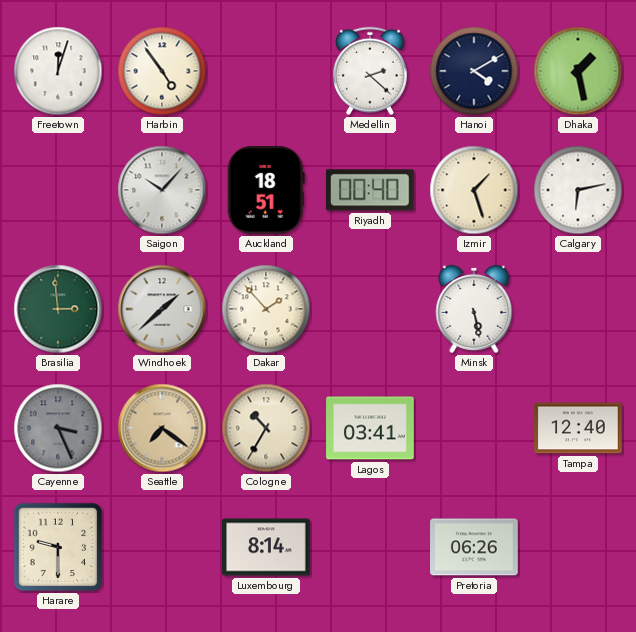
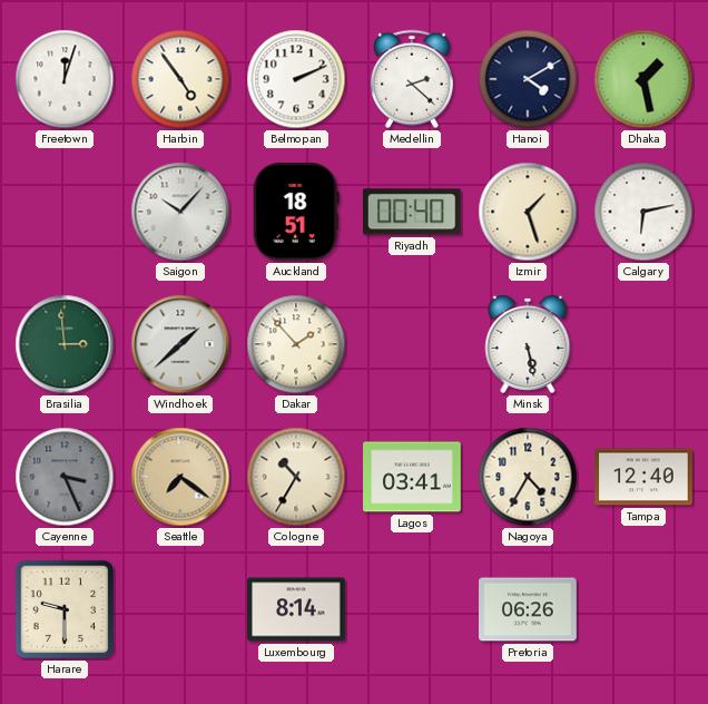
Belmopan: none -> 2:11 (296, 79)
Nagoya: none -> 4:35 (528, 477)
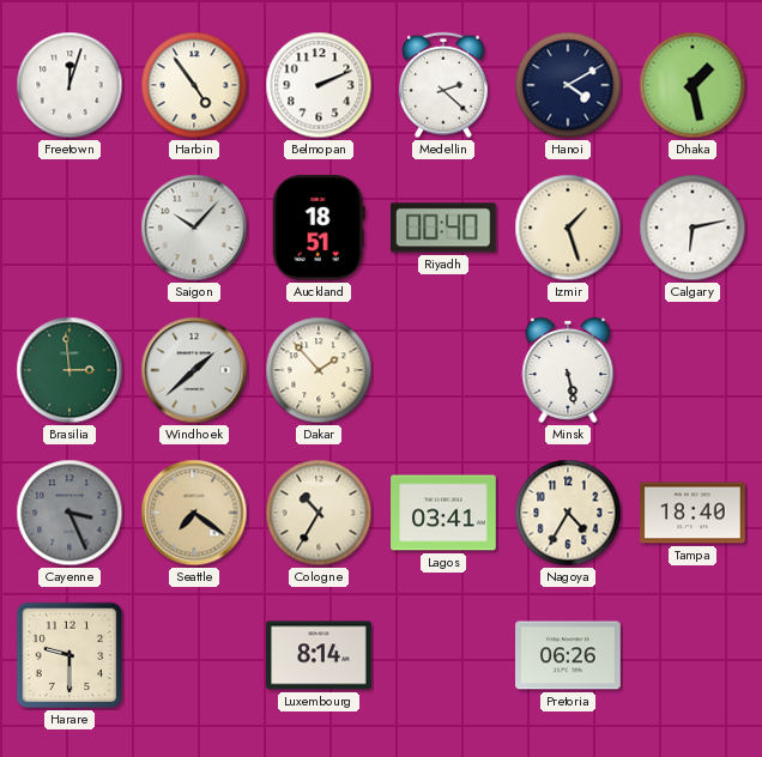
Tampa: 12:40 -> 18:40 (693, 513)
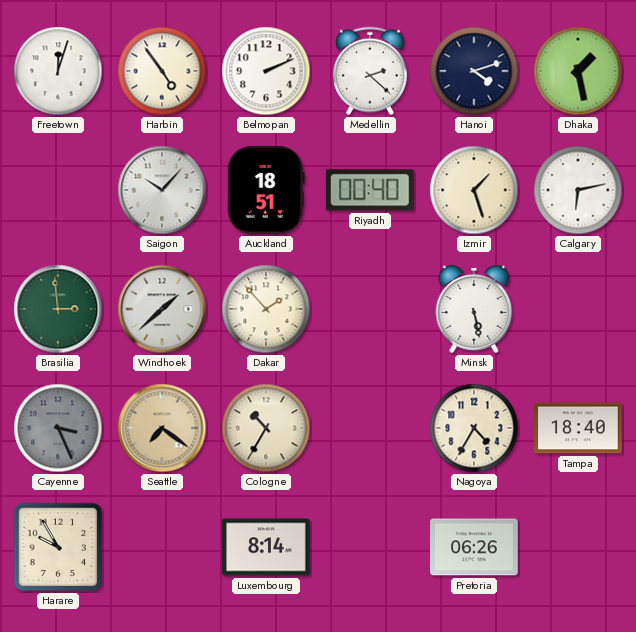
Hanoi: 4:10 -> 4:12 (474, 71)
Lagos: 03:41 -> none (443, 513)
Harare: 9:30 -> 9:55 (58, 547)
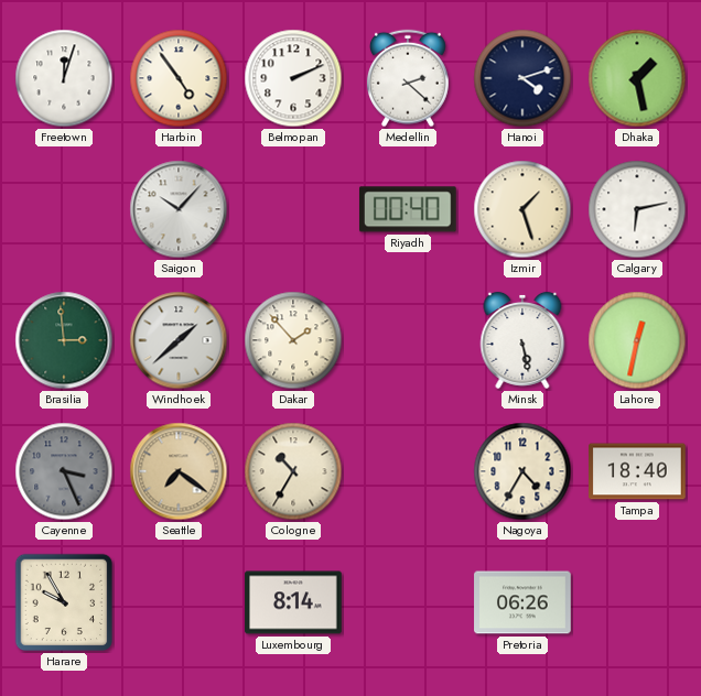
Auckland: 18:51 -> none (266, 191)
Lahore: none -> 12:32 (637, 340)
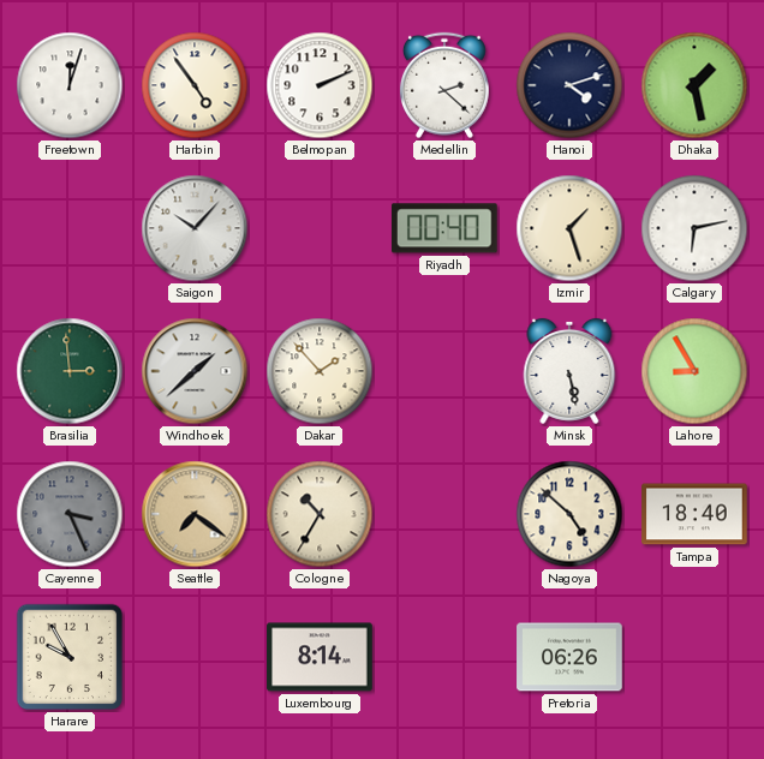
Lahore: 12:32 -> 8:55 (694, 371)
Nagoya: 4:35 -> 4:52 (569, 514)
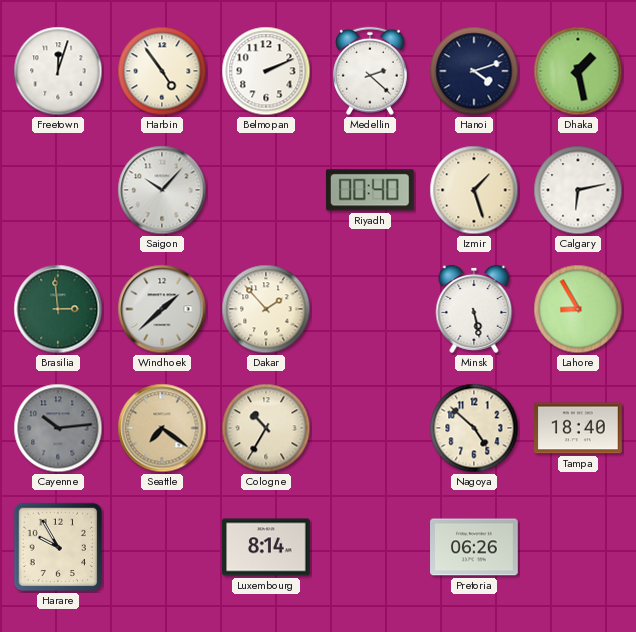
Cayenne: 3:26 -> 10:14 (58, 428)
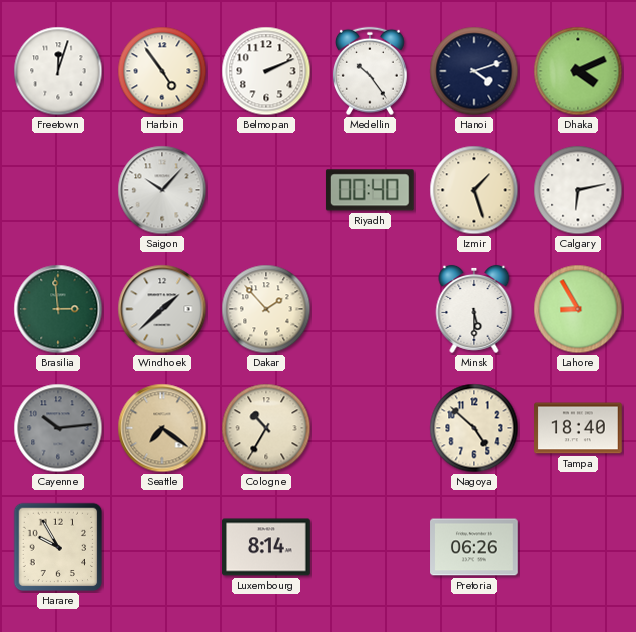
Medellin: 2:22 -> 10:24 (370, 71)
Dhaka: 1:28 -> 4:11 (578, 71)
Minsk: 5:28 -> 5:30 (474, 309)
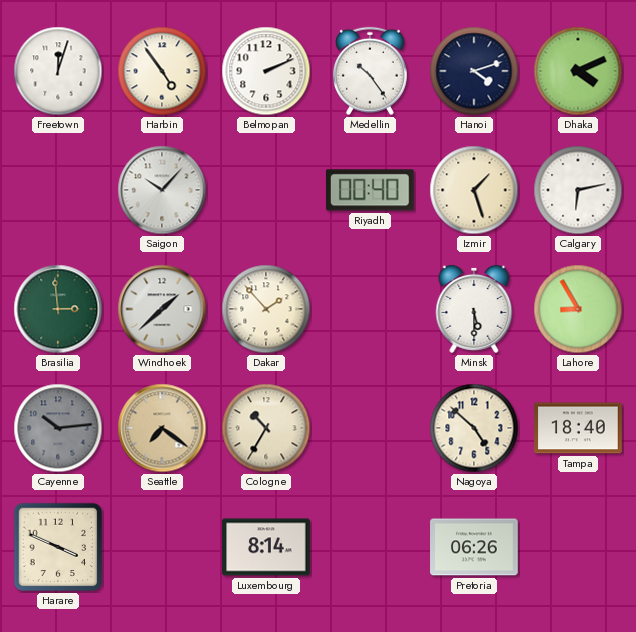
Harare: 9:55 -> 3:49 (58, 547)
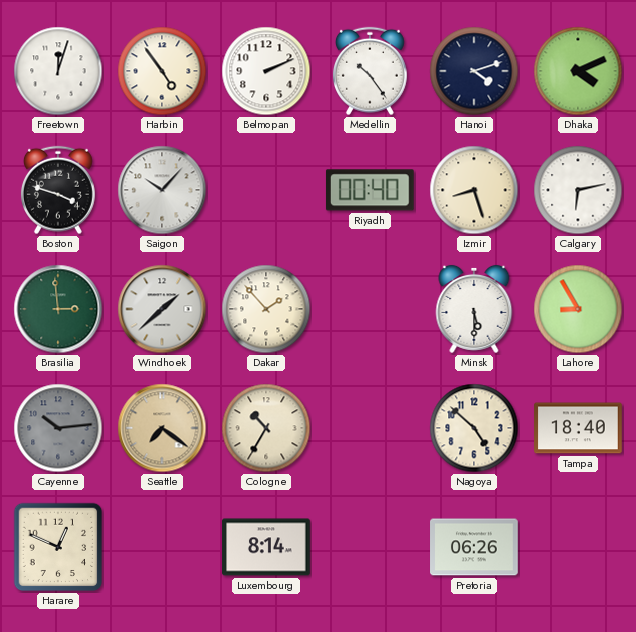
Boston: none -> 3:48 (58, 190)
Izmir: 1:27 -> 8:27 (474, 190)
Harare: 3:49 -> 12:49 (58, 547)
